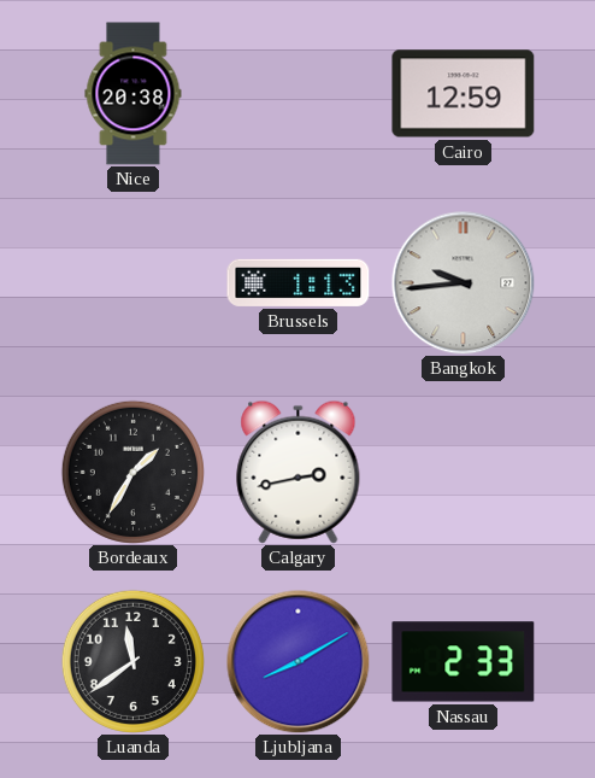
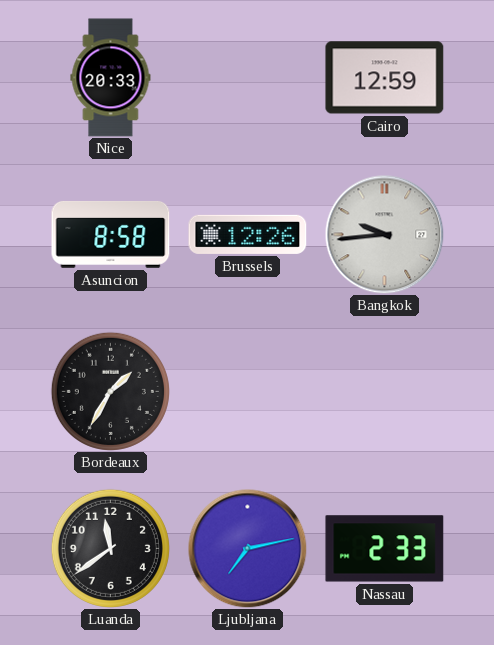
Nice: 20:38 -> 20:33 (111, 78)
Asuncion: none -> 8:58 (111, 234)
Brussels: 1:13 -> 12:26 (248, 234)
Calgary: 2:43 -> none (299, 472)
Ljubljana: 8:10 -> 7:13 (248, 549)
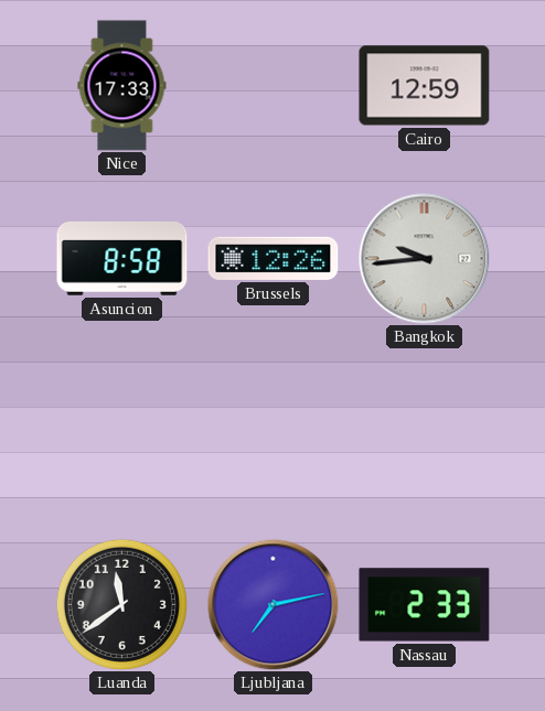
Nice: 20:33 -> 17:33 (122, 86)
Bordeaux: 1:35 -> none (110, 391)
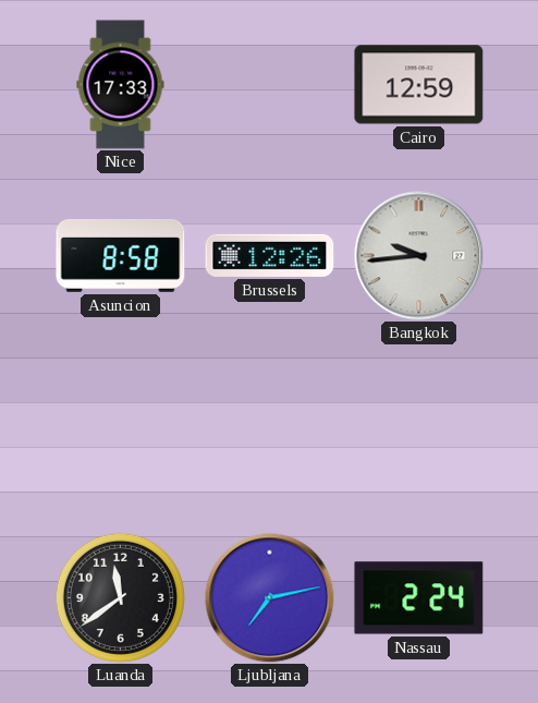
Nassau: 2:33 -> 2:24 (419, 598)
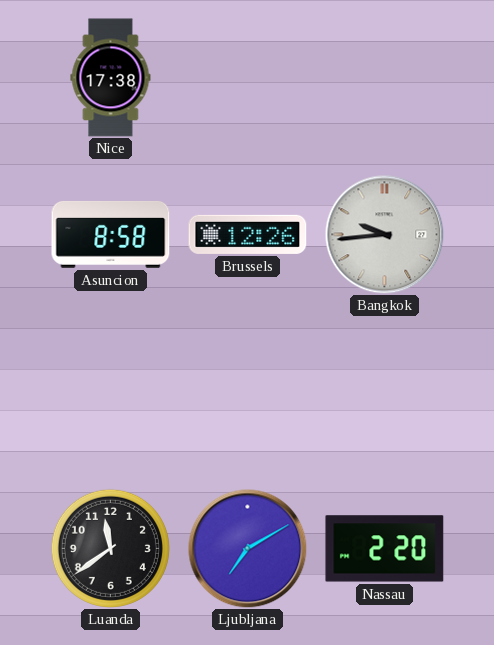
Nice: 17:33 -> 17:38 (111, 78)
Cairo: 12:59 -> none (419, 85)
Ljubljana: 7:13 -> 7:10 (248, 549)
Nassau: 2:24 -> 2:20 (385, 549)
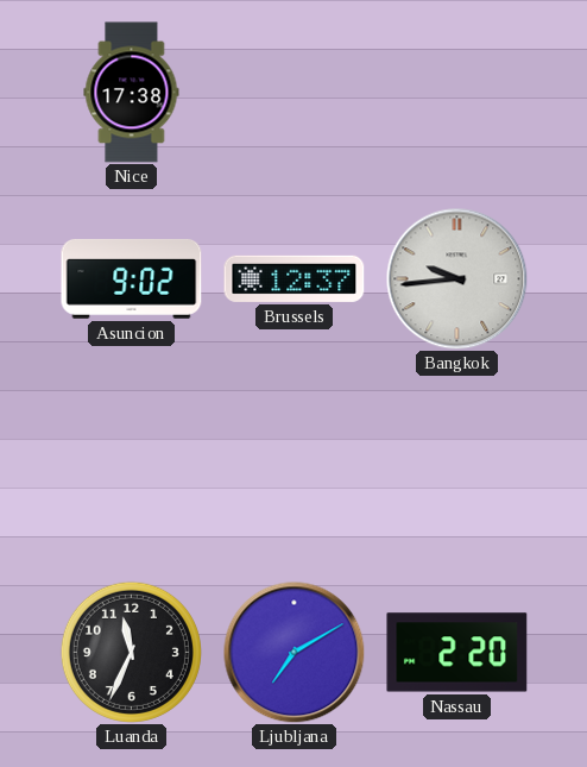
Asuncion: 8:58 -> 9:02 (132, 278)
Brussels: 12:26 -> 12:37 (295, 278)
Luanda: 11:39 -> 11:34 (131, 652)
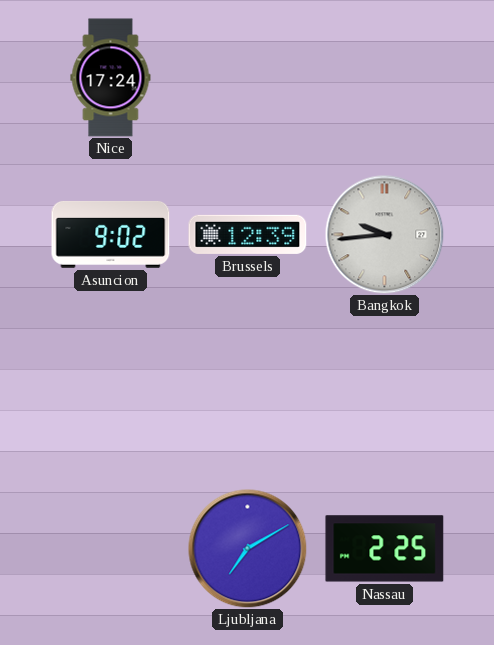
Nice: 17:38 -> 17:24 (111, 78)
Brussels: 12:37 -> 12:39 (248, 234)
Luanda: 11:34 -> none (131, 652)
Nassau: 2:20 -> 2:25 (385, 549)
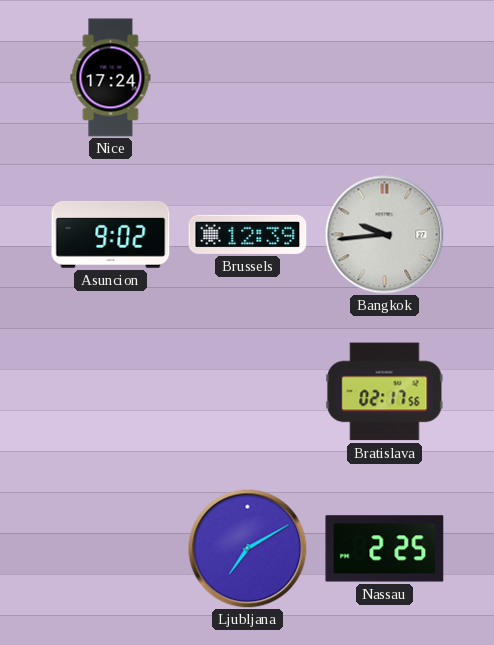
Bratislava: none -> 02:17 (385, 392)
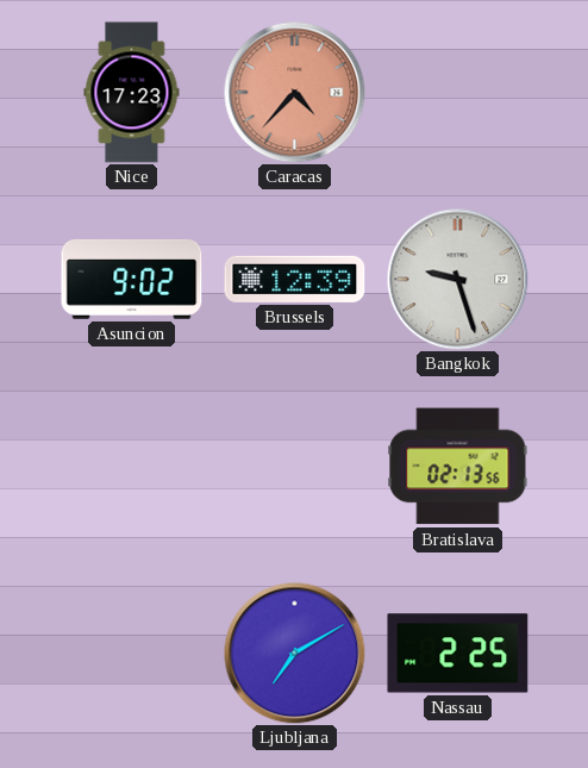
Nice: 17:24 -> 17:23 (132, 93)
Caracas: none -> 4:37 (295, 93)
Bangkok: 9:44 -> 9:27 (458, 280)
Bratislava: 02:17 -> 02:13 (458, 467)
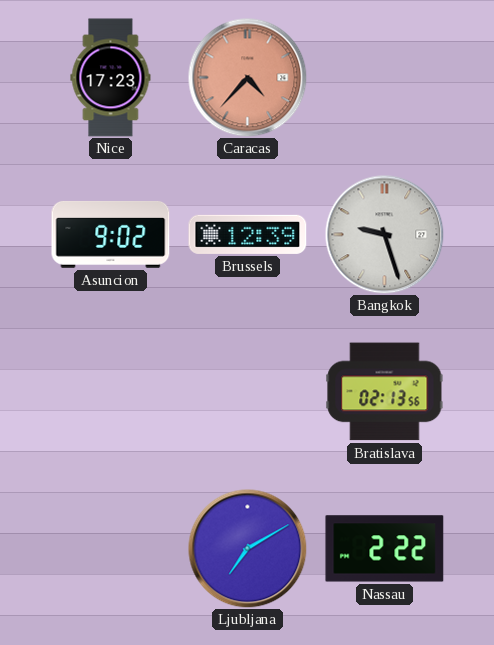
Nassau: 2:25 -> 2:22 (385, 549)
